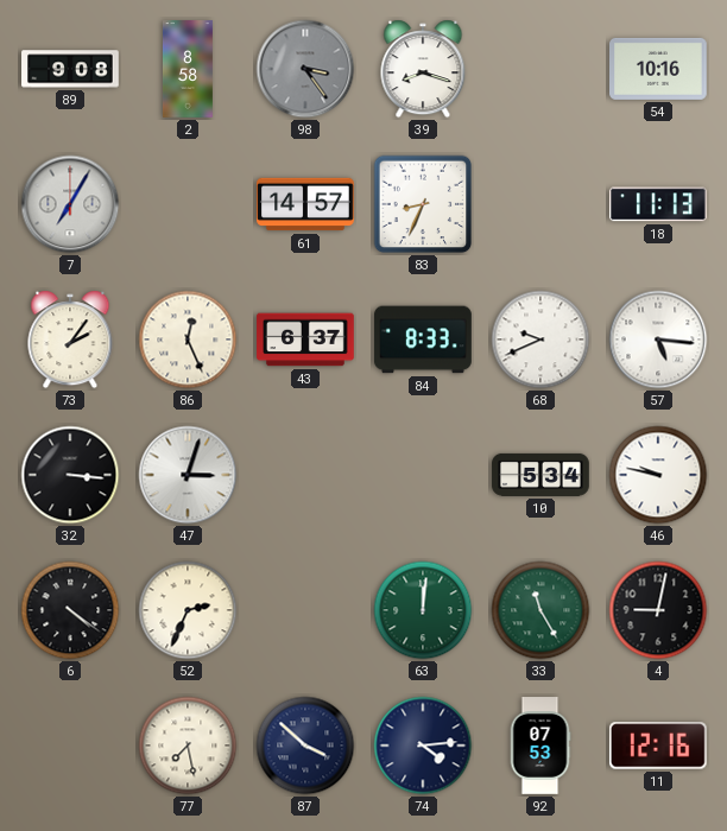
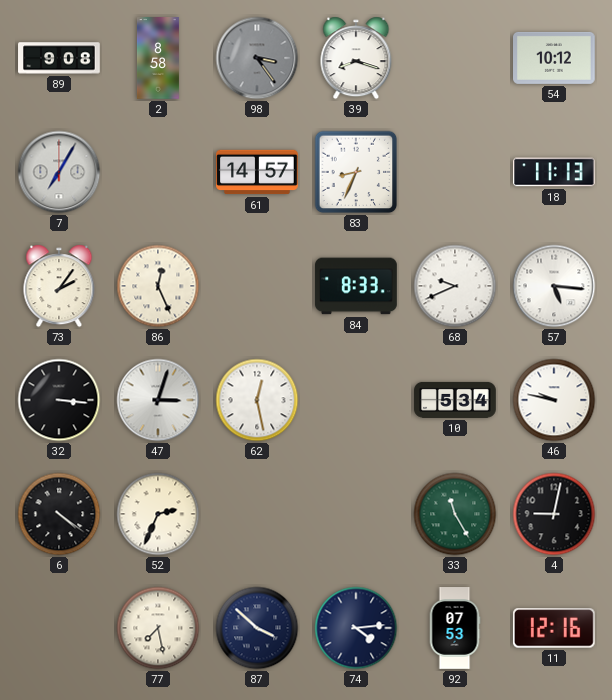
54: 10:16 -> 10:12 (555, 58)
43: 6:37 -> none (305, 340)
62: none -> 12:28 (257, 400)
63: 12:01 -> none (423, 610)
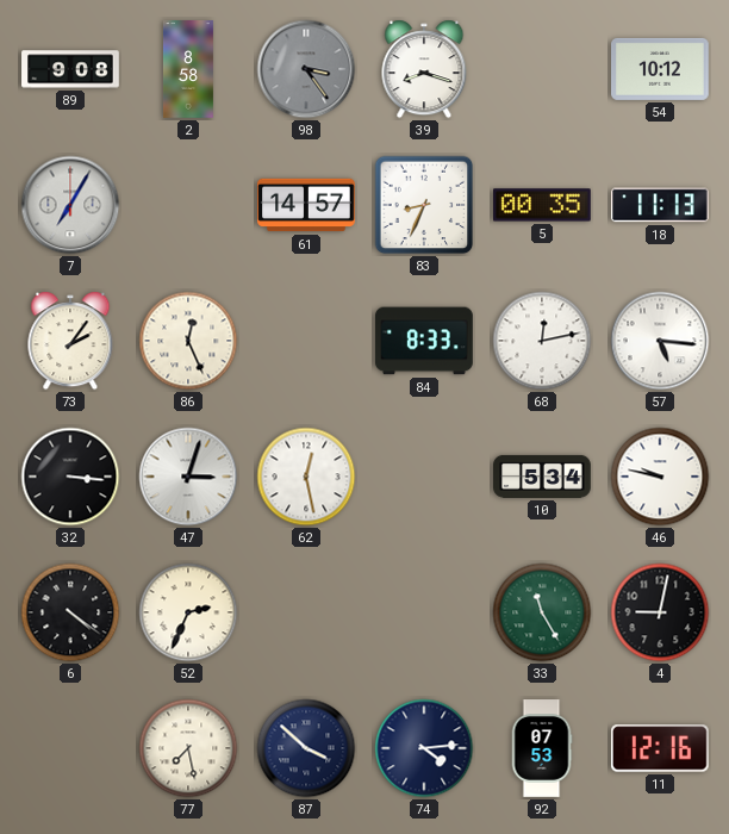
5: none -> 00:35 (543, 205)
68: 9:41 -> 12:13 (542, 341)
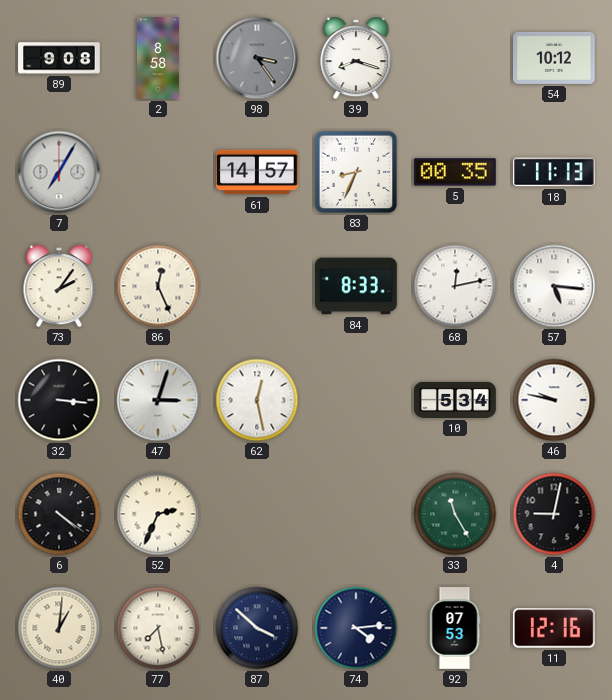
40: none -> 1:01 (59, 628)
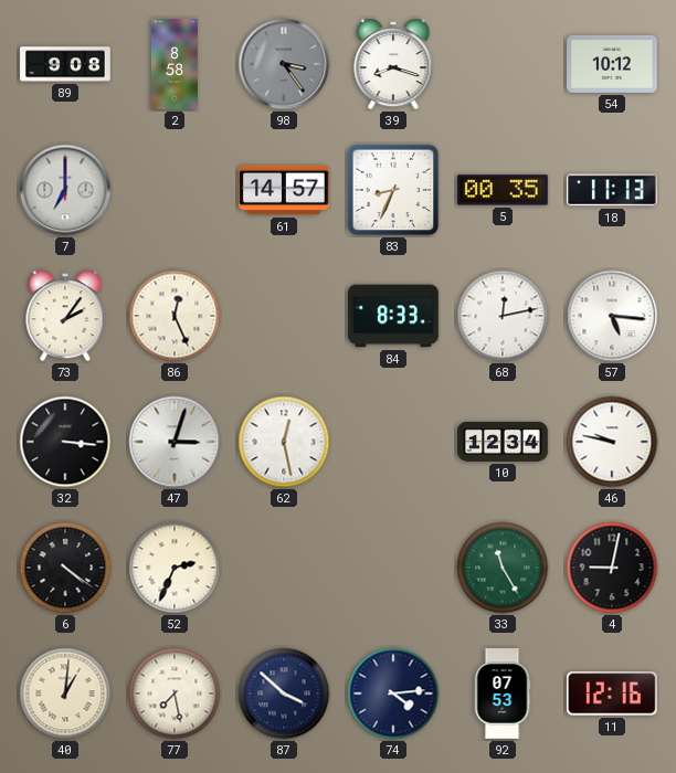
7: 7:05 -> 7:00 (65, 190)
10: 5:34 -> 12:34 (503, 442)
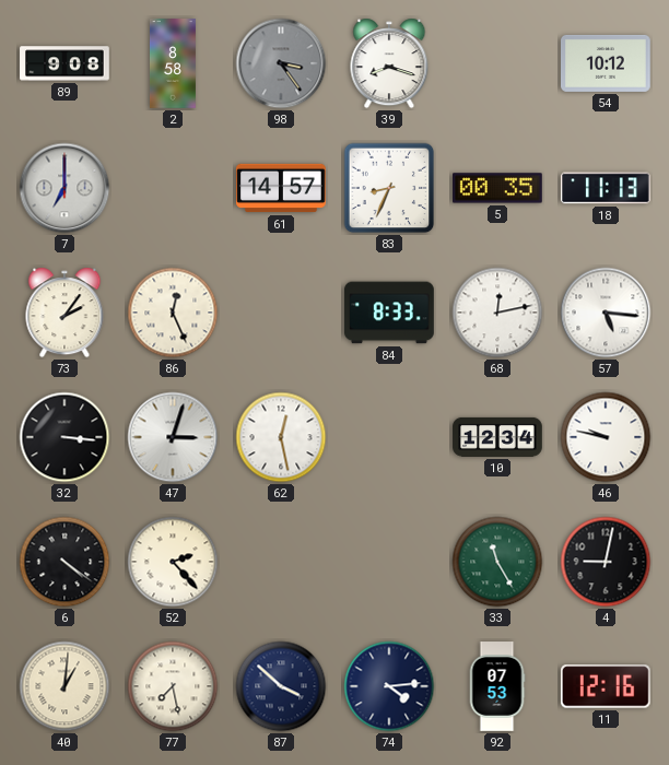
52: 2:34 -> 2:23 (173, 562)
